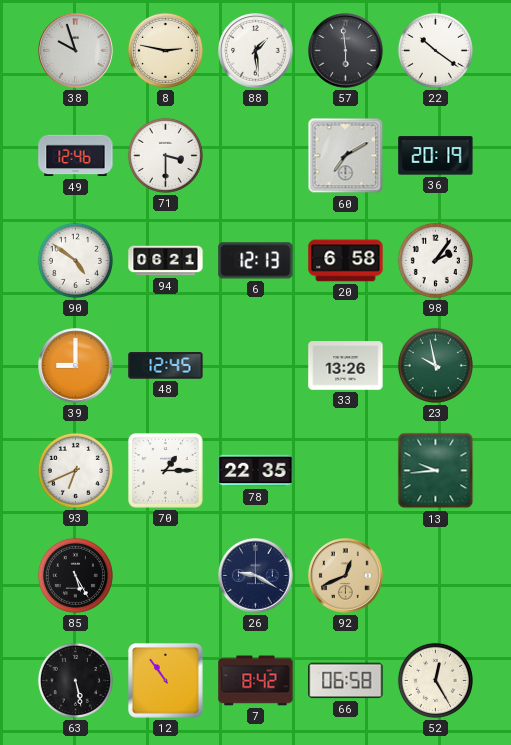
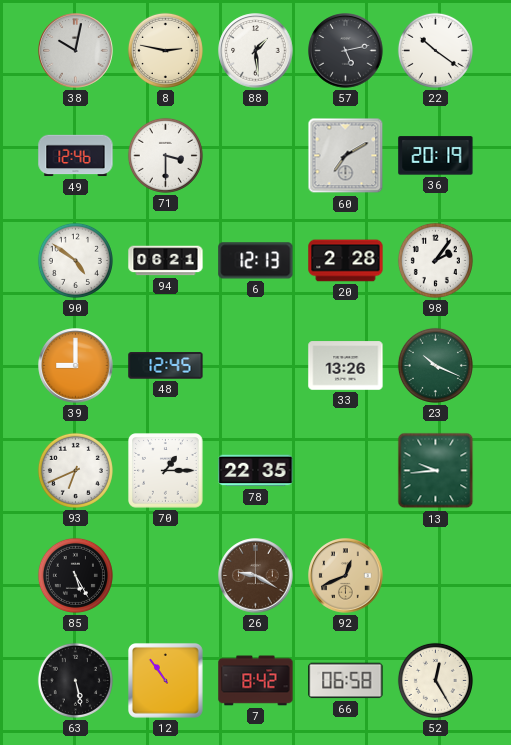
38: 9:57 -> 10:02 (76, 51)
57: 5:59 -> 5:13 (346, 51)
20: 6:58 -> 2:28 (346, 261)
23: 9:58 -> 10:19 (435, 365)
26 dial: navy -> brown (256, 576)
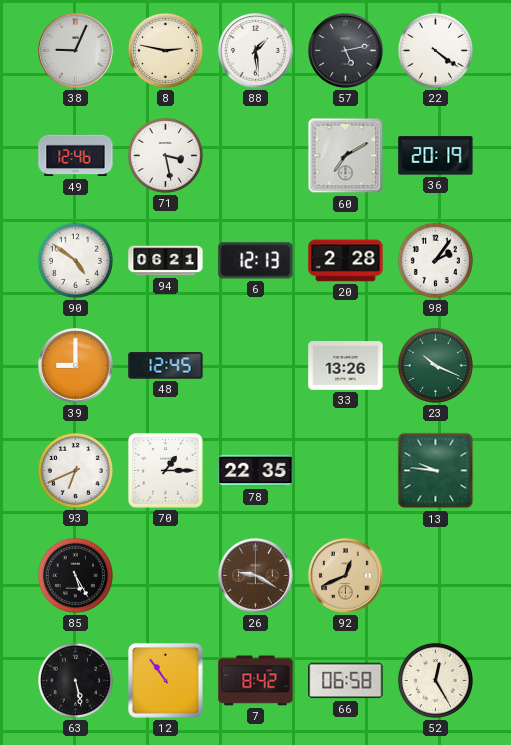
38: 10:02 -> 9:04 (76, 51)
22: 10:21 -> 4:21 (435, 50)
71: 3:30 -> 3:28 (165, 155)
13: 9:44 -> 9:46 (436, 471)
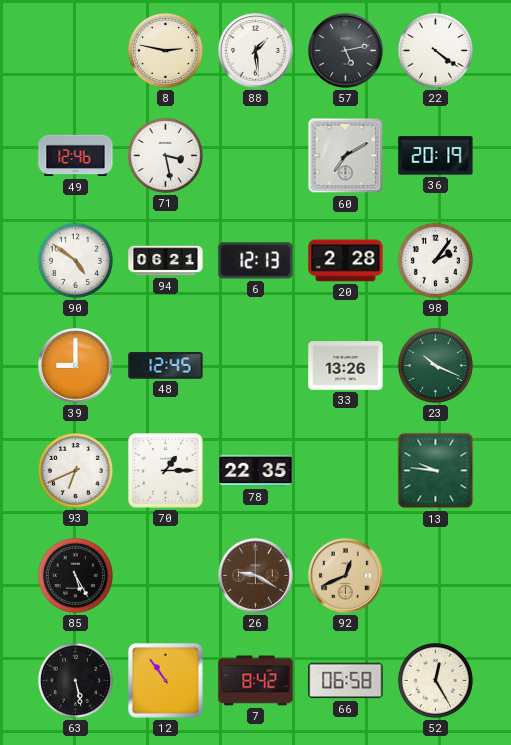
38: 9:04 -> none (76, 51)
